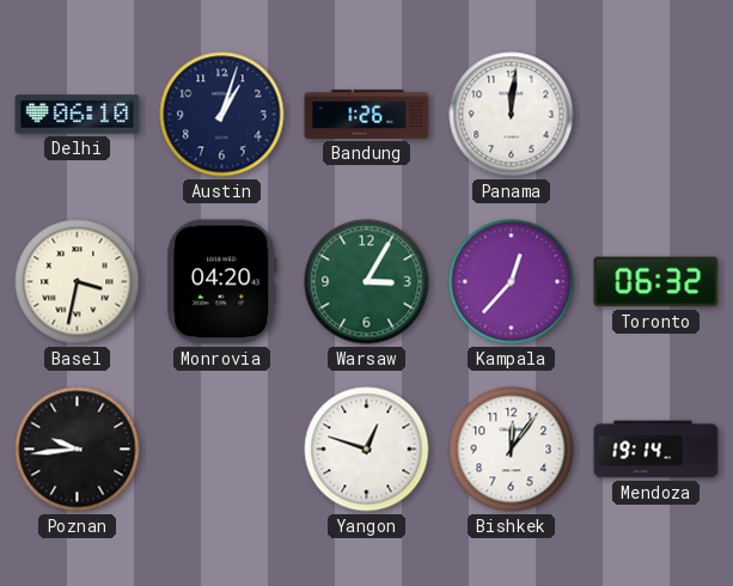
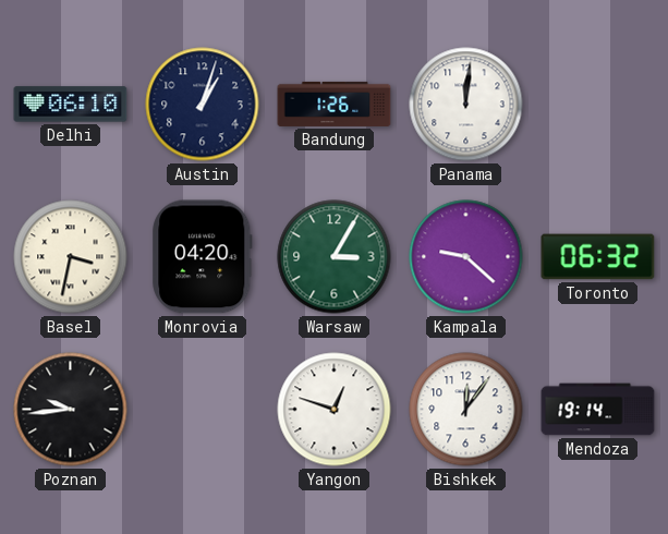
Kampala: 12:37 -> 9:22 (466, 257)
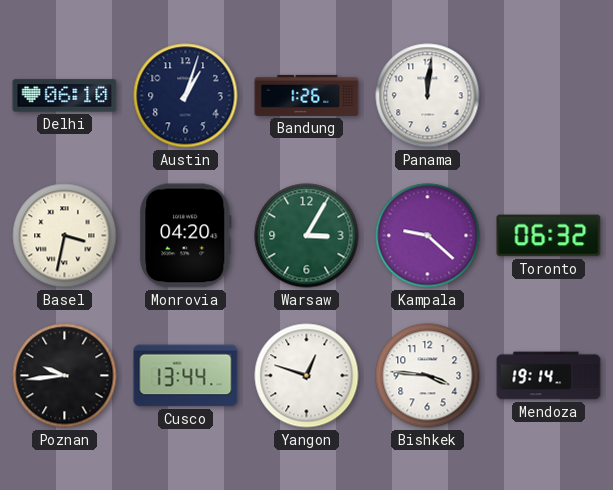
Cusco: none -> 13:44 (186, 376)
Bishkek: 12:06 -> 3:46 (428, 376)
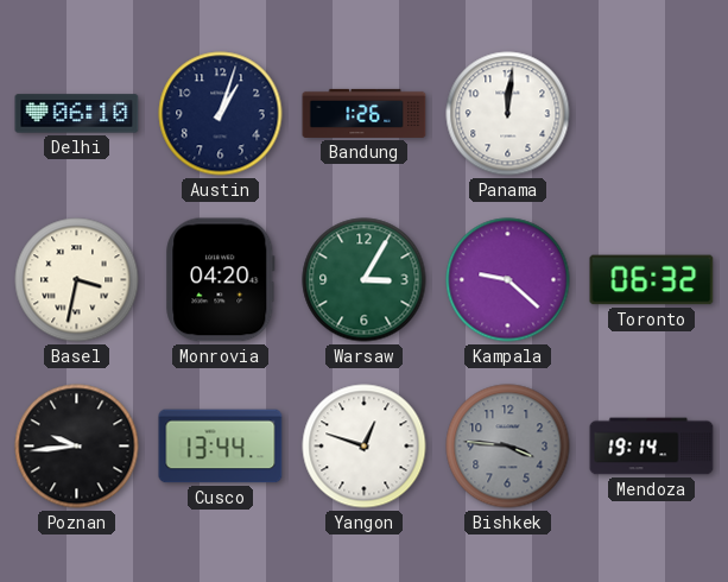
Bishkek dial: white -> grey (508, 447)
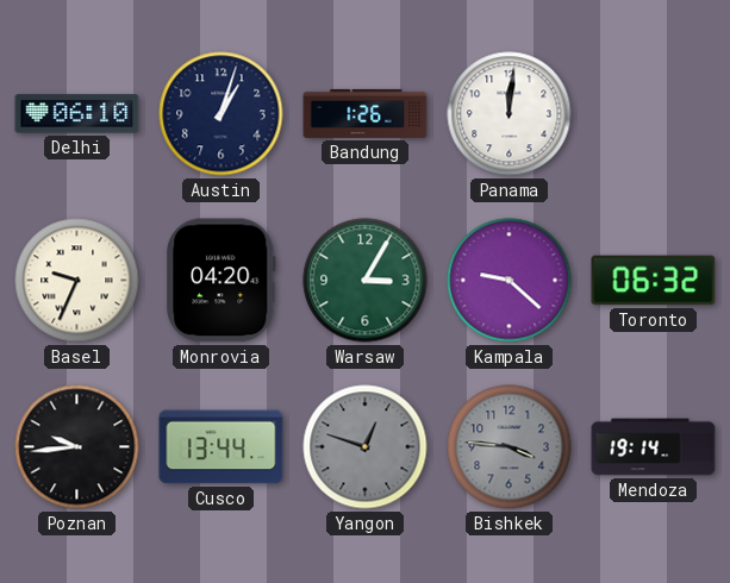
Basel: 3:32 -> 9:34 (77, 281)
Yangon dial: white -> grey (366, 447)
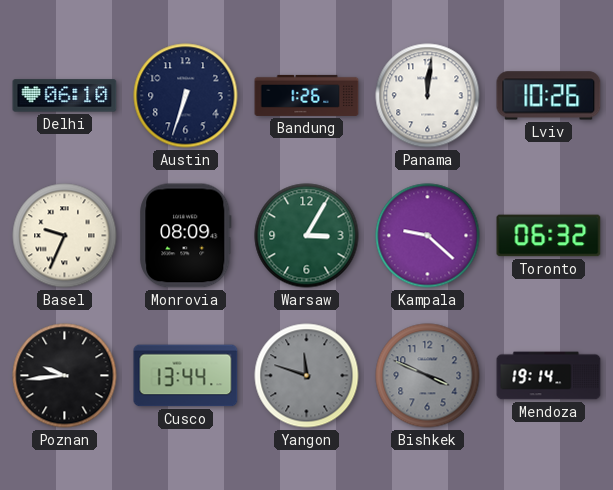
Austin: 1:03 -> 6:33 (186, 96)
Lviv: none -> 10:26 (549, 96)
Monrovia: 04:20 -> 08:09 (186, 236)
Yangon: 12:48 -> 11:48 (307, 376)
Bishkek: 3:46 -> 3:49 (428, 376)
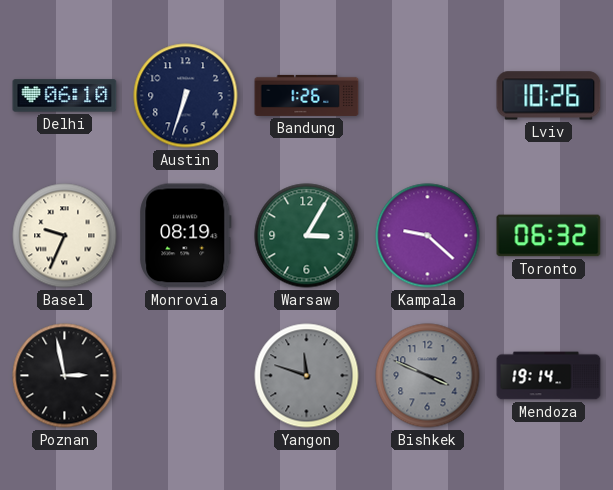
Panama: 12:01 -> none (428, 96)
Monrovia: 08:09 -> 08:19 (186, 236)
Poznan: 9:44 -> 2:58 (65, 376)
Cusco: 13:44 -> none (186, 376)
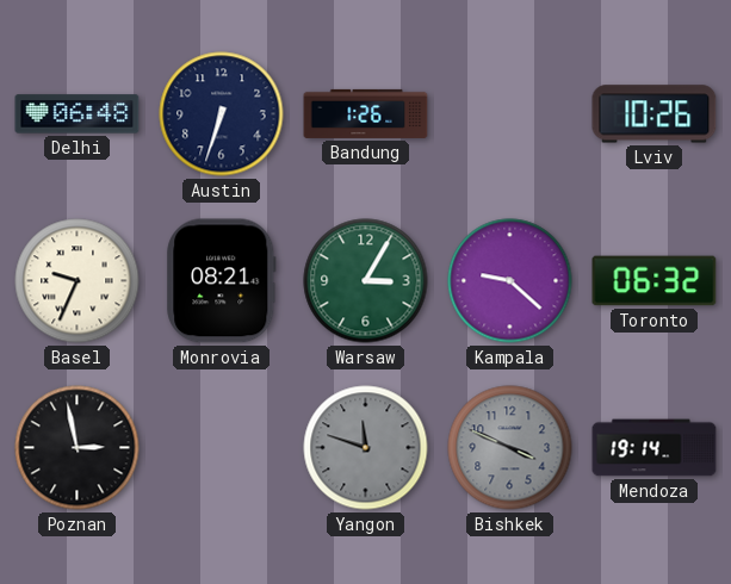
Delhi: 06:10 -> 06:48 (78, 114)
Monrovia: 08:19 -> 08:21 (222, 281)
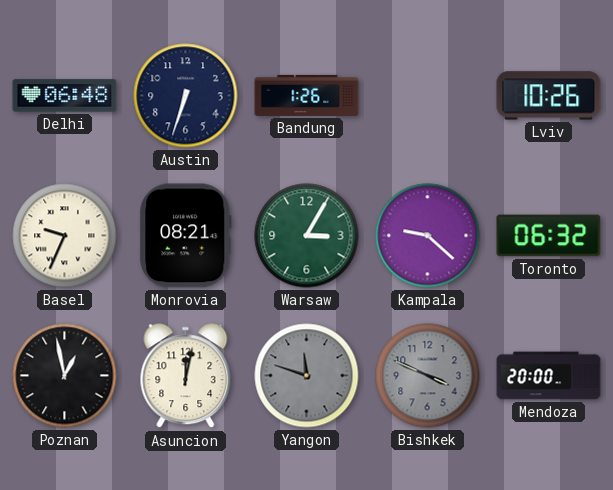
Poznan: 2:58 -> 12:58 (65, 376)
Asuncion: none -> 12:02 (186, 376)
Mendoza: 19:14 -> 20:00 (549, 376)
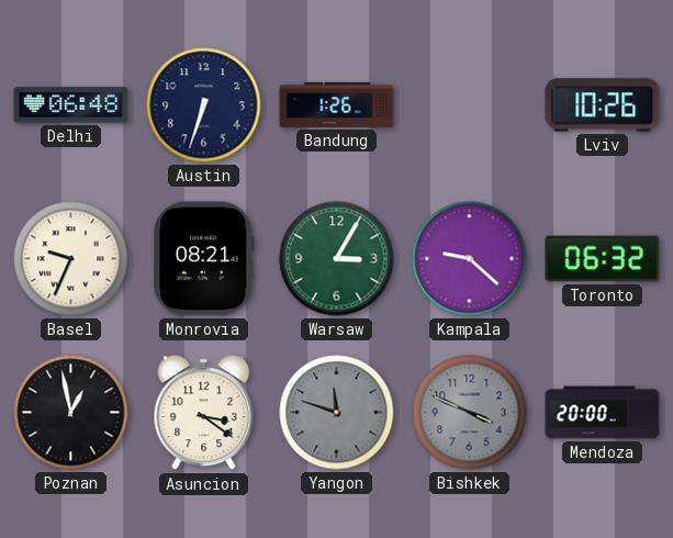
Asuncion: 12:02 -> 3:21 (204, 413)
